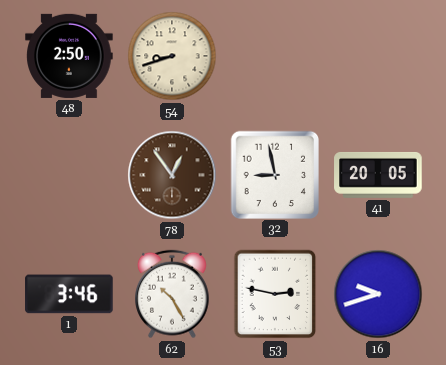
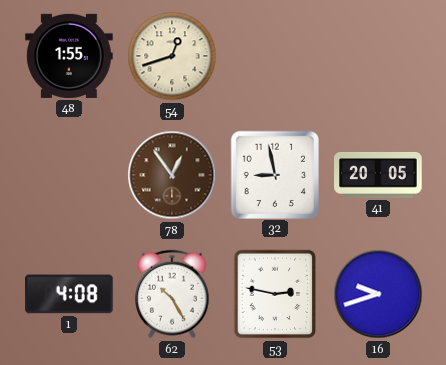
48: 2:50 -> 1:55 (69, 56)
54: 8:42 -> 12:42 (172, 56)
1: 3:46 -> 4:08 (69, 294)
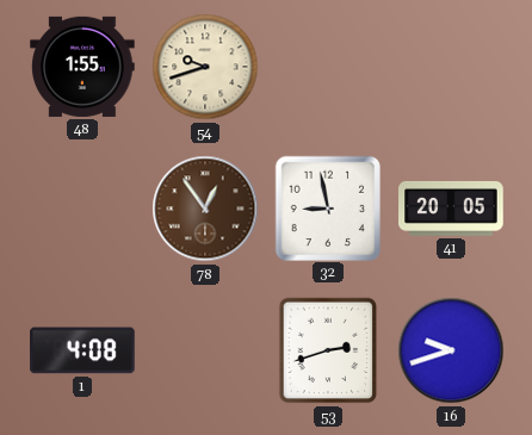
54: 12:42 -> 9:42 (205, 67)
62: 10:25 -> none (173, 294)
53: 2:47 -> 2:42 (328, 350)
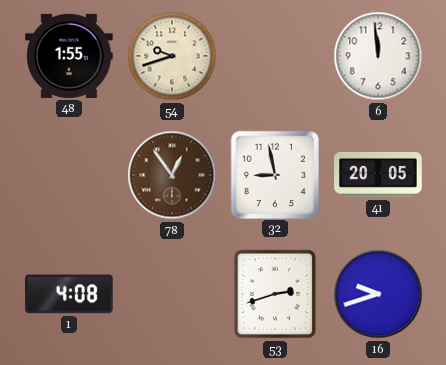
6: none -> 11:59 (378, 56)
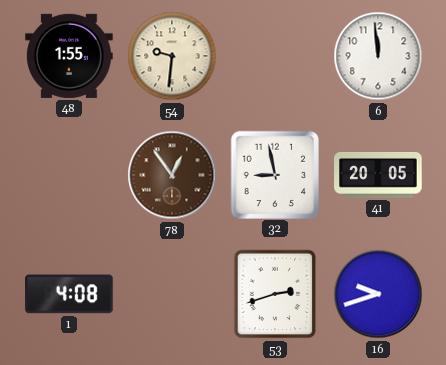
54: 9:42 -> 9:31 (172, 56)
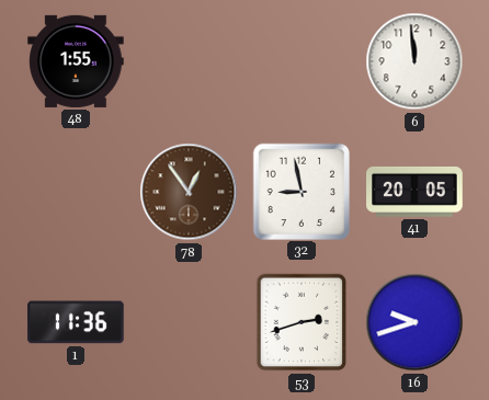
54: 9:31 -> none (172, 56)
1: 4:08 -> 11:36 (76, 322)
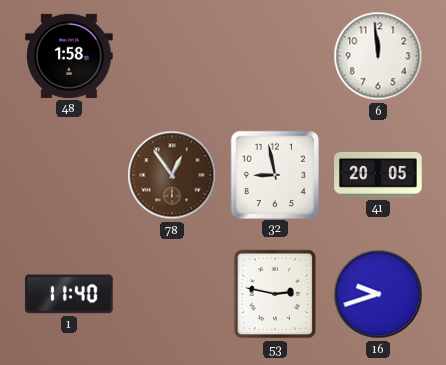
48: 1:55 -> 1:58 (69, 56)
1: 11:36 -> 11:40 (69, 294)
53: 2:42 -> 2:47 (275, 294)
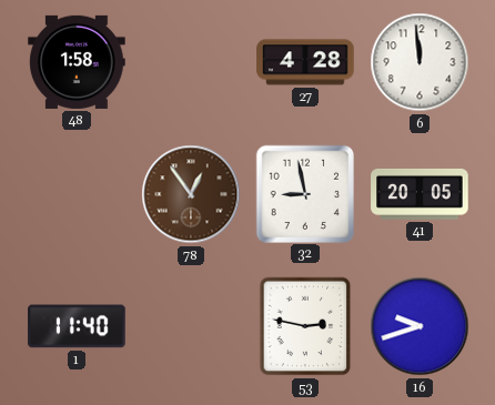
27: none -> 4:28 (305, 62)
